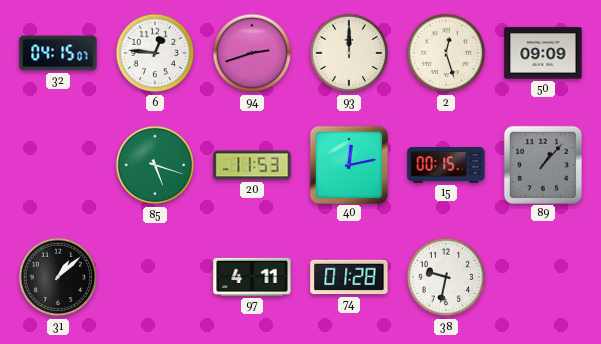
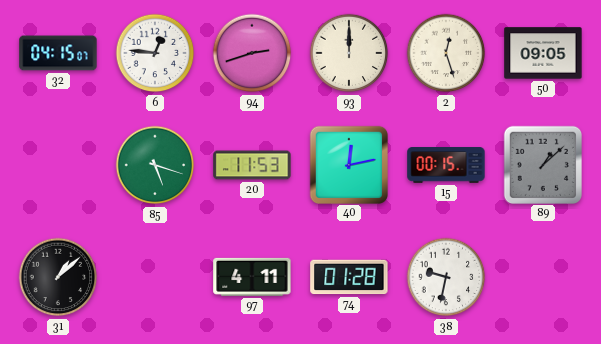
50: 09:09 -> 09:05 (543, 53)
89: 1:07 -> 1:08 (542, 164)
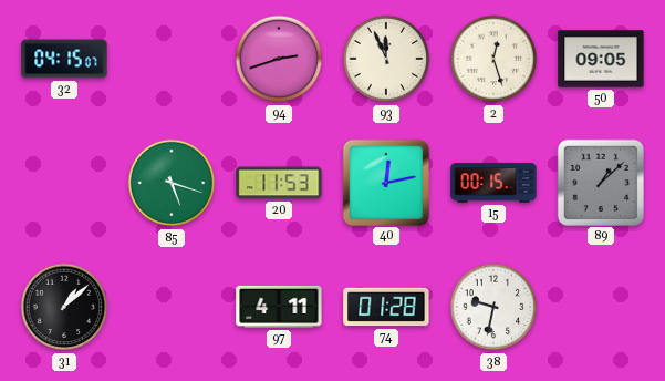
6: 12:46 -> none (155, 53)
93: 12:00 -> 11:56 (386, 59)
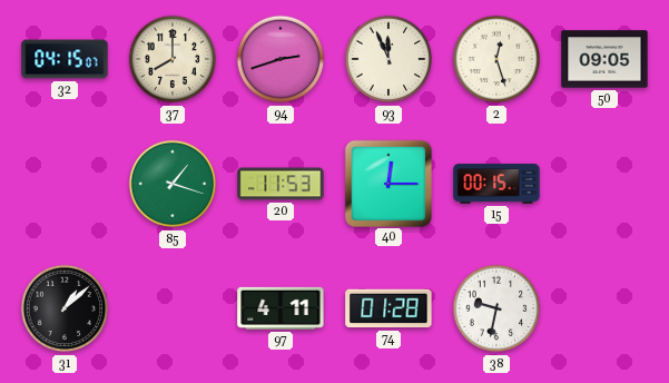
37: none -> 8:00 (173, 59)
85: 5:18 -> 1:18 (173, 184)
40: 12:13 -> 12:15 (387, 183)
89: 1:08 -> none (600, 182)
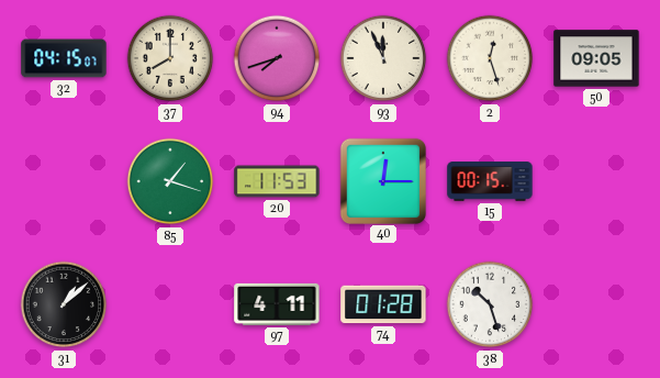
94: 2:42 -> 7:42 (277, 58)
38: 9:32 -> 10:27 (490, 304)
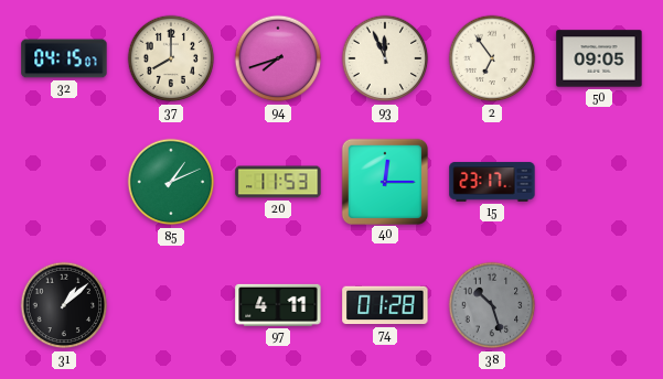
2: 12:27 -> 6:54 (492, 58)
85: 1:18 -> 1:11 (171, 182)
15: 00:15 -> 23:17 (492, 182)
38 dial: white -> grey (492, 305)
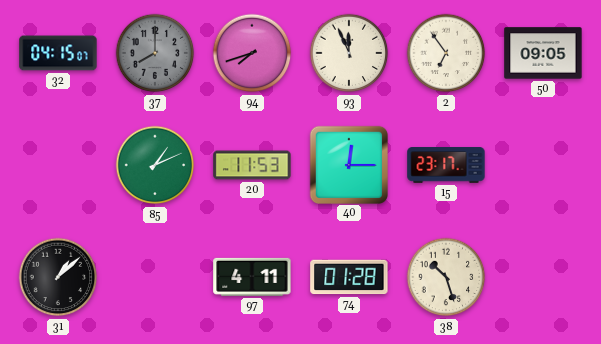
37 dial: cream -> grey (155, 53)
38 dial: grey -> cream (446, 277)
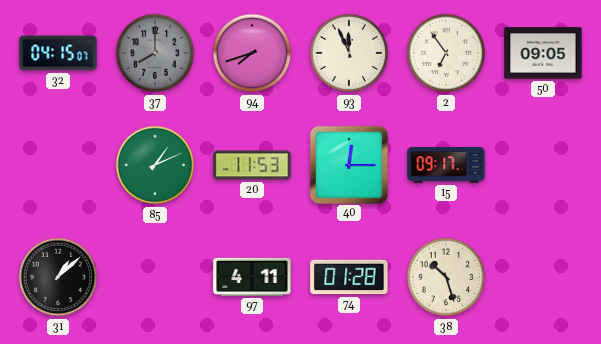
15: 23:17 -> 09:17 (446, 165)
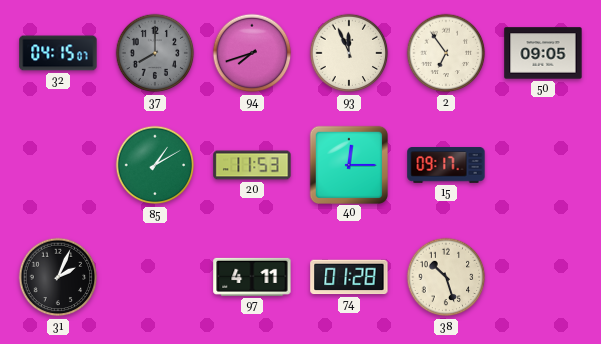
85: 1:11 -> 1:10 (155, 165)
31: 1:08 -> 2:04 (58, 277)
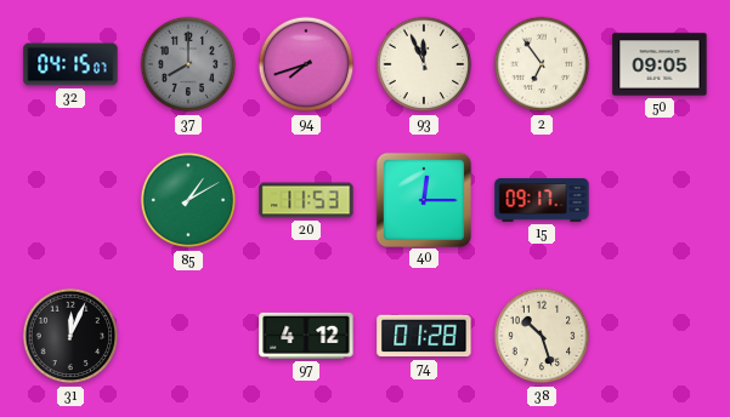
31: 2:04 -> 12:04 (70, 336)
97: 4:11 -> 4:12 (306, 336)
